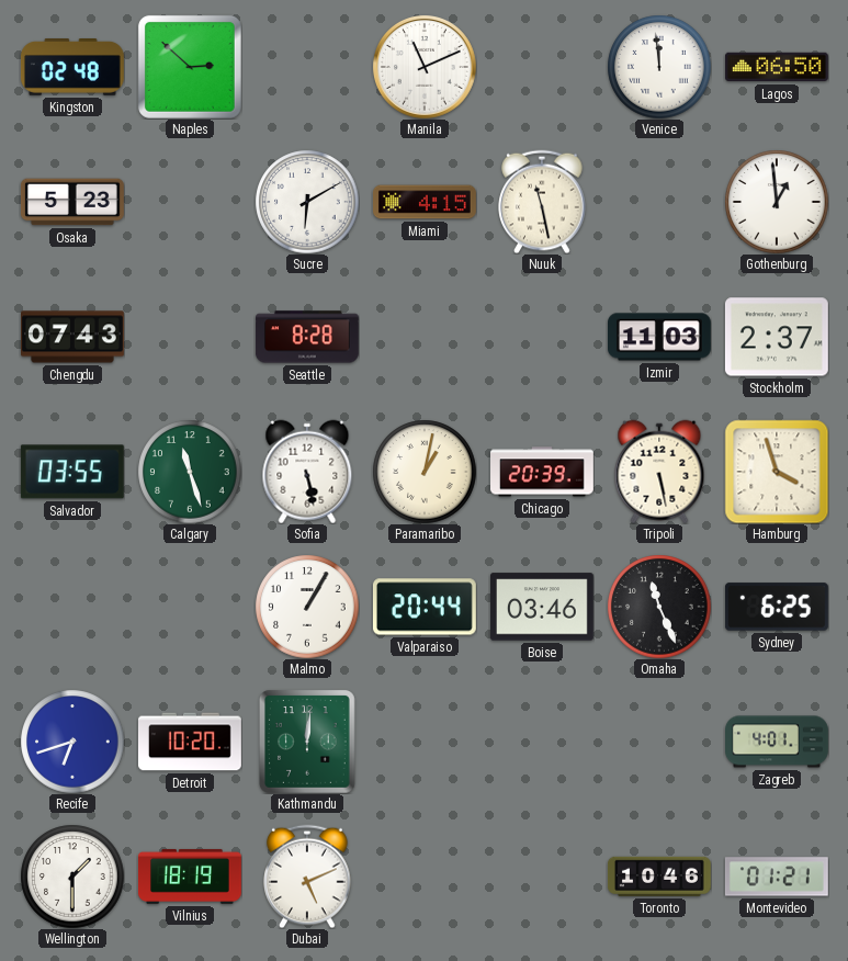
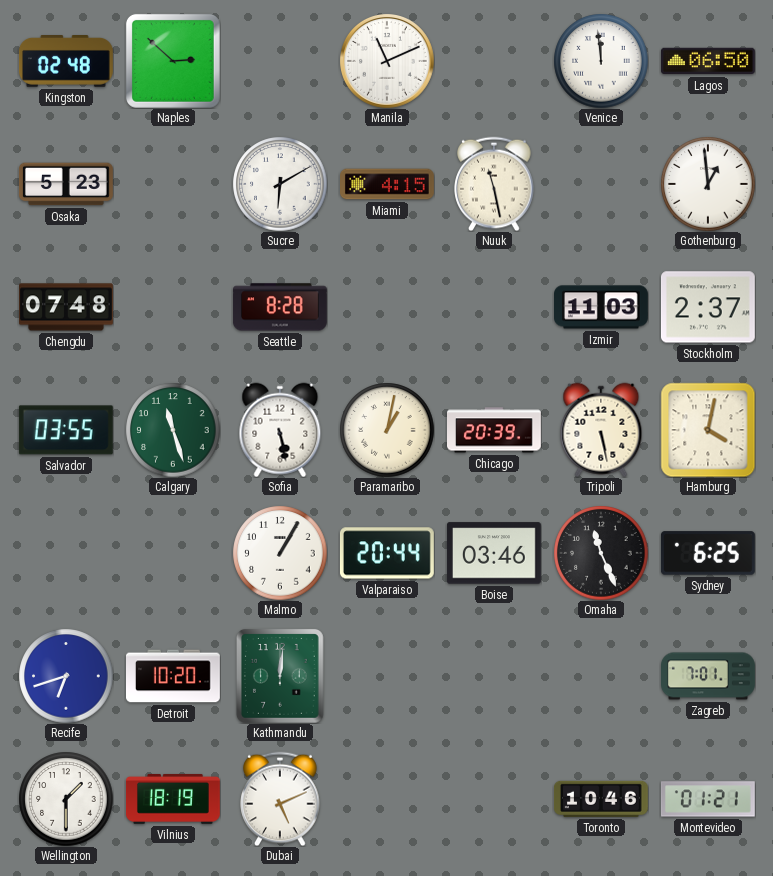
Chengdu: 07:43 -> 07:48 (67, 307)
Hamburg: 3:57 -> 4:02 (708, 430)
Zagreb: 4:01 -> 7:01 (709, 676)
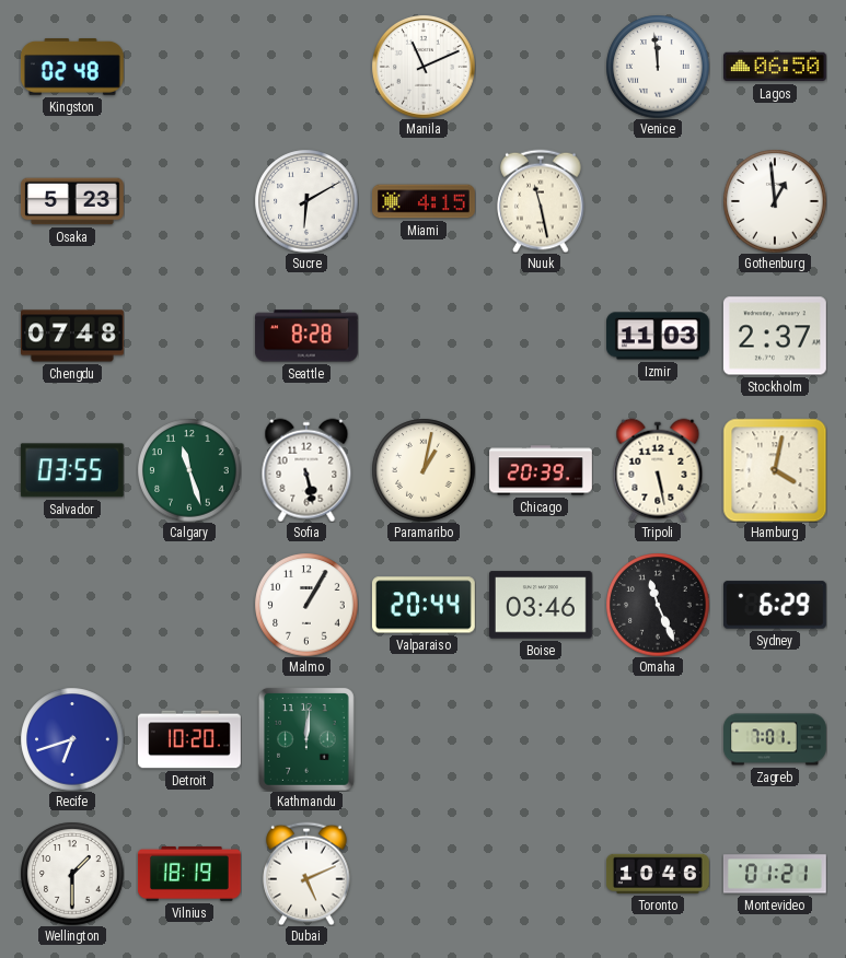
Naples: 2:52 -> none (173, 61)
Sydney: 6:25 -> 6:29 (775, 605)
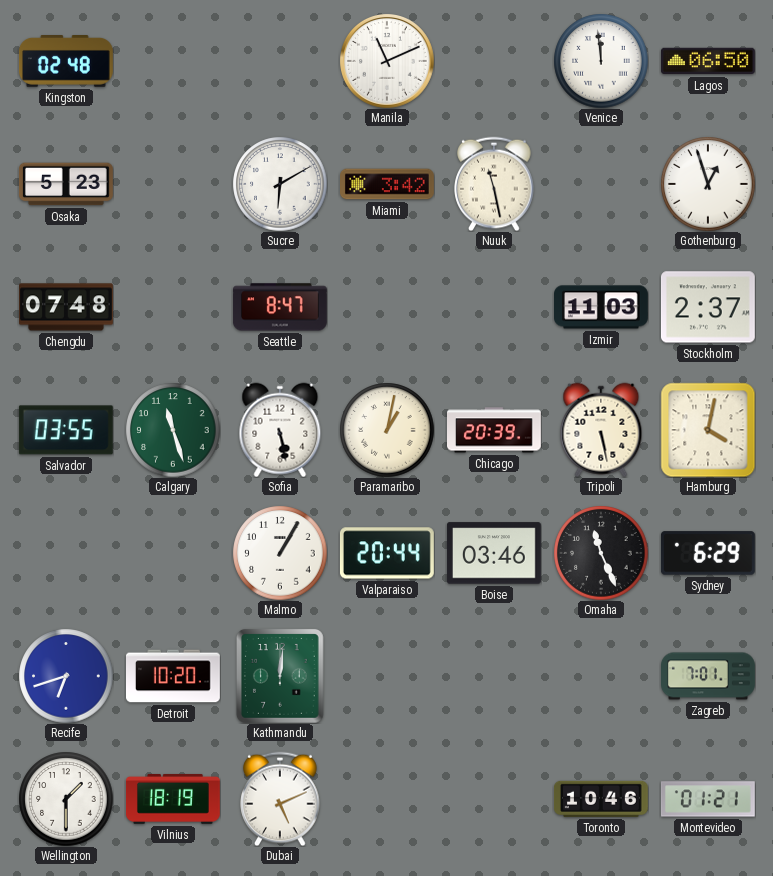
Miami: 4:15 -> 3:42 (388, 184)
Gothenburg: 12:59 -> 12:57 (708, 184)
Seattle: 8:28 -> 8:47 (280, 307)
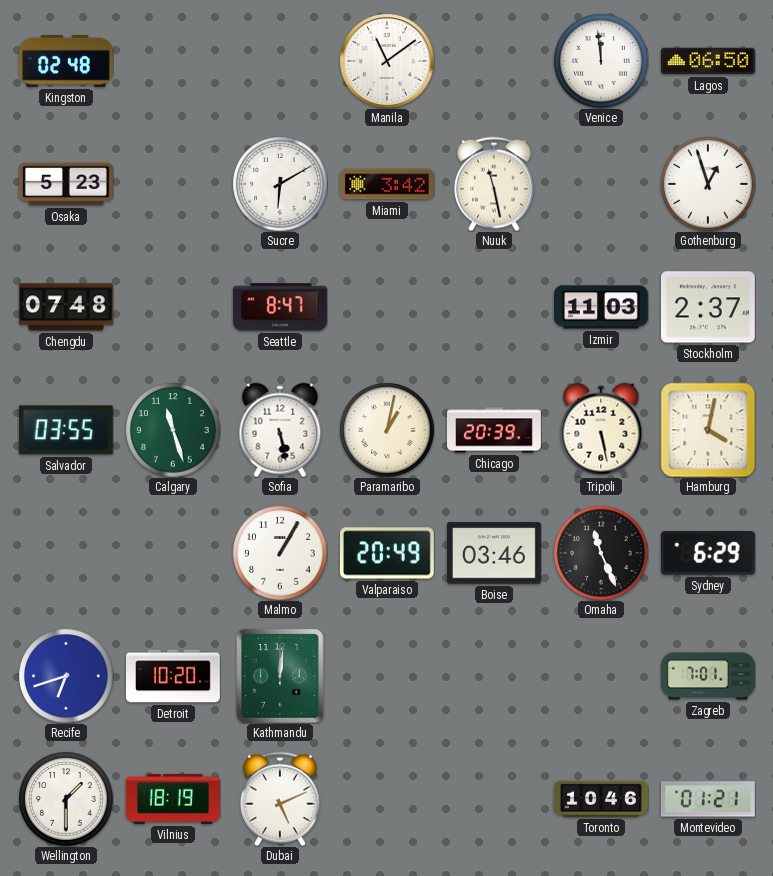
Manila: 11:11 -> 11:09 (387, 61)
Valparaiso: 20:44 -> 20:49 (387, 553)
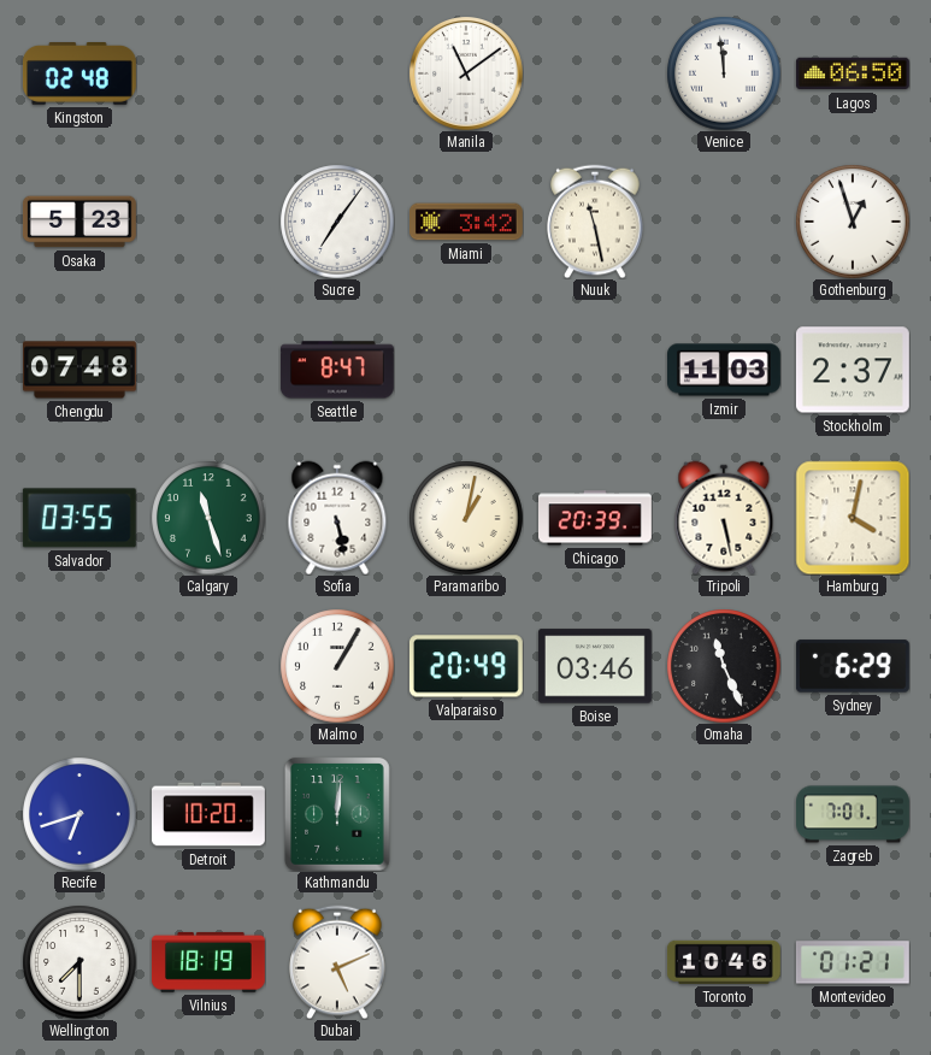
Sucre: 6:10 -> 7:06 (337, 222)
Wellington: 1:30 -> 7:30 (79, 962)
